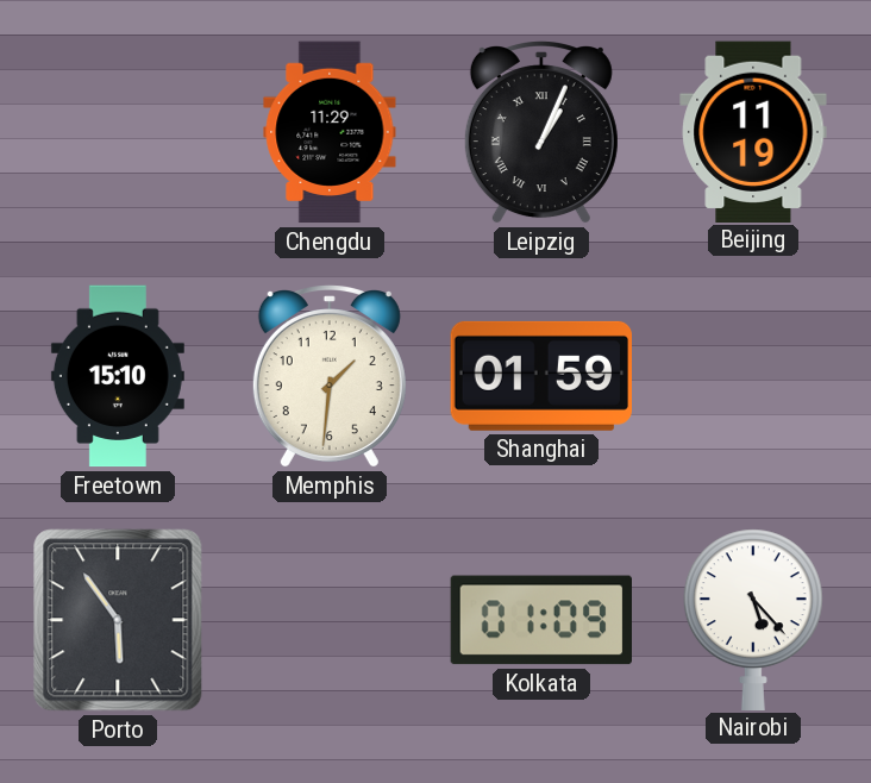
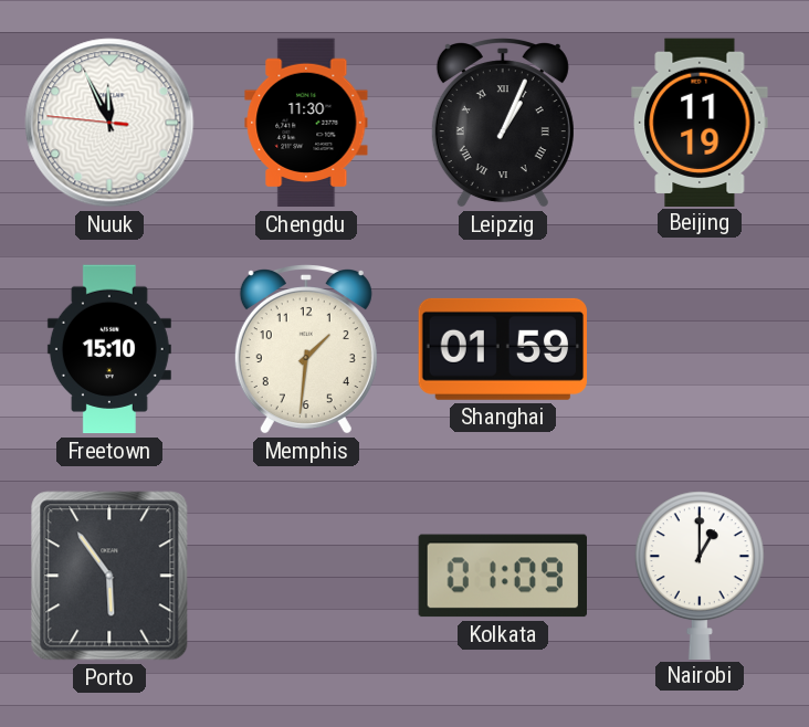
Nuuk: none -> 11:55 (109, 123)
Chengdu: 11:29 -> 11:30 (306, 123)
Nairobi: 5:23 -> 1:00 (700, 575)
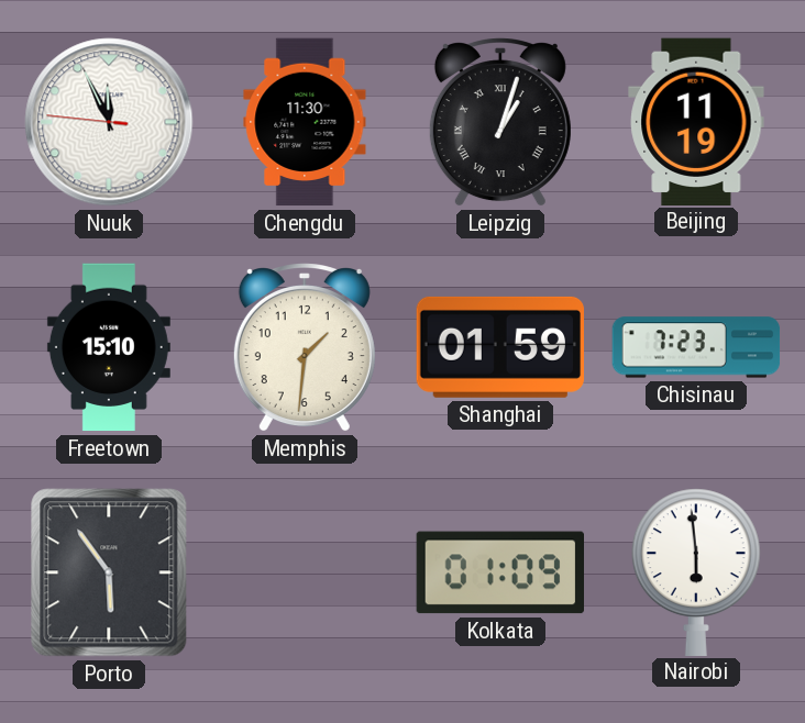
Leipzig: 1:04 -> 1:03 (500, 123)
Chisinau: none -> 7:23 (696, 347)
Nairobi: 1:00 -> 5:59 (696, 571)
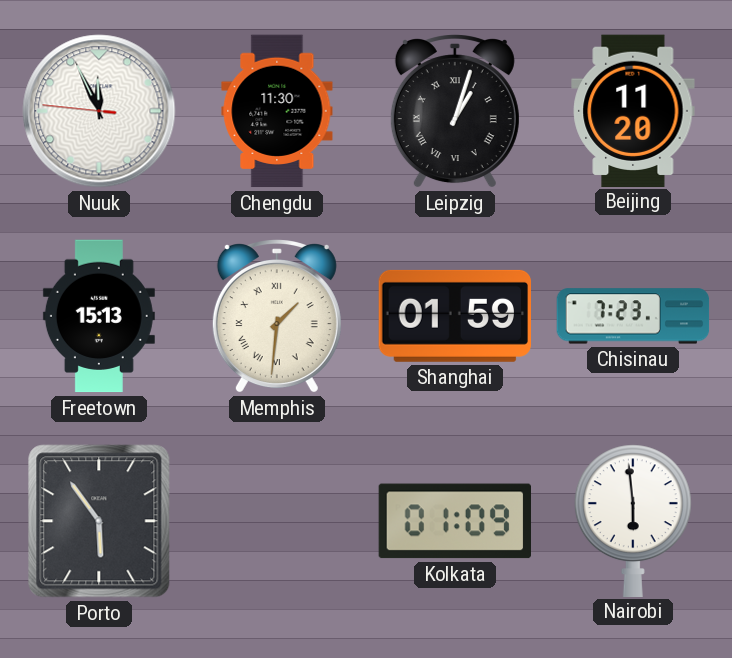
Beijing: 11:19 -> 11:20 (633, 110)
Freetown: 15:10 -> 15:13 (99, 316)
Memphis numerals: Arabic -> Roman (277, 317)
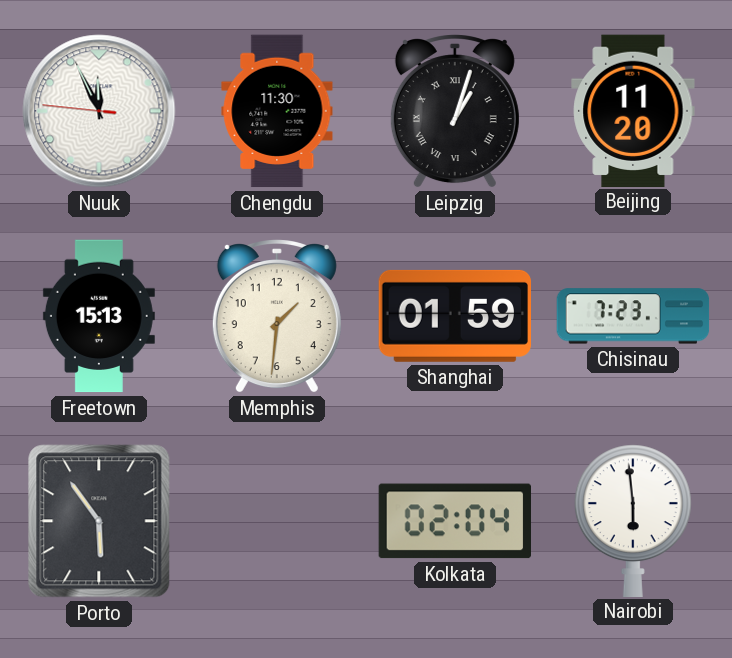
Memphis numerals: Roman -> Arabic (277, 317)
Kolkata: 01:09 -> 02:04 (454, 521)
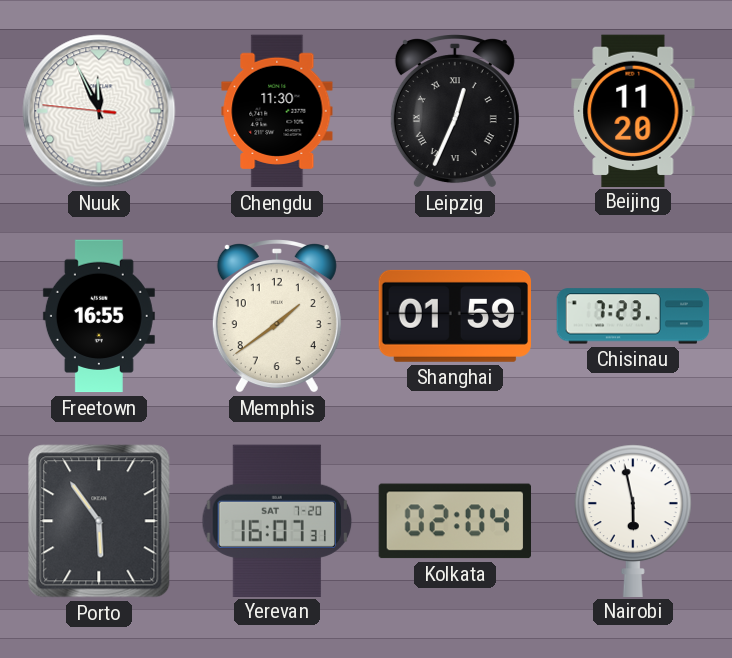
Leipzig: 1:03 -> 12:34 (455, 112)
Freetown: 15:13 -> 16:55 (99, 316)
Memphis: 1:31 -> 1:39 (277, 317)
Yerevan: none -> 16:07 (277, 520)
Nairobi: 5:59 -> 5:58 (633, 520)
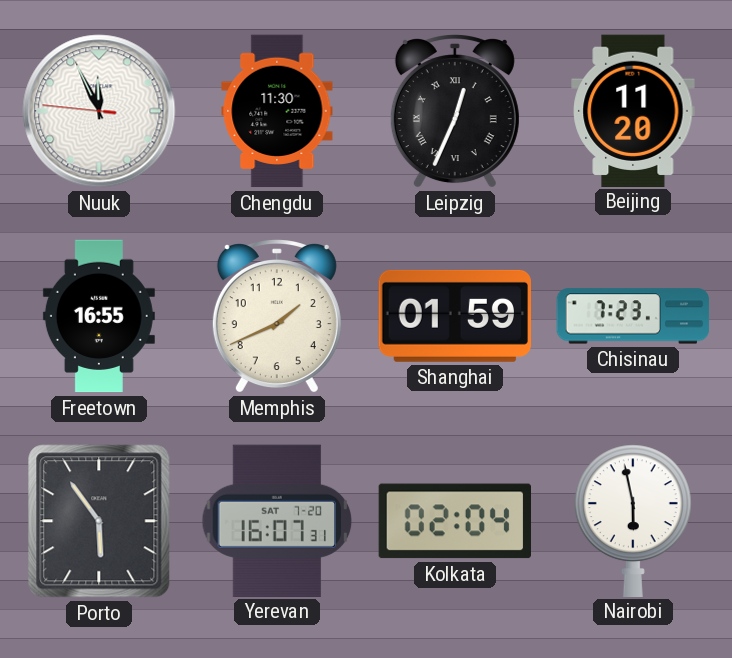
Memphis: 1:39 -> 1:41 (277, 317)
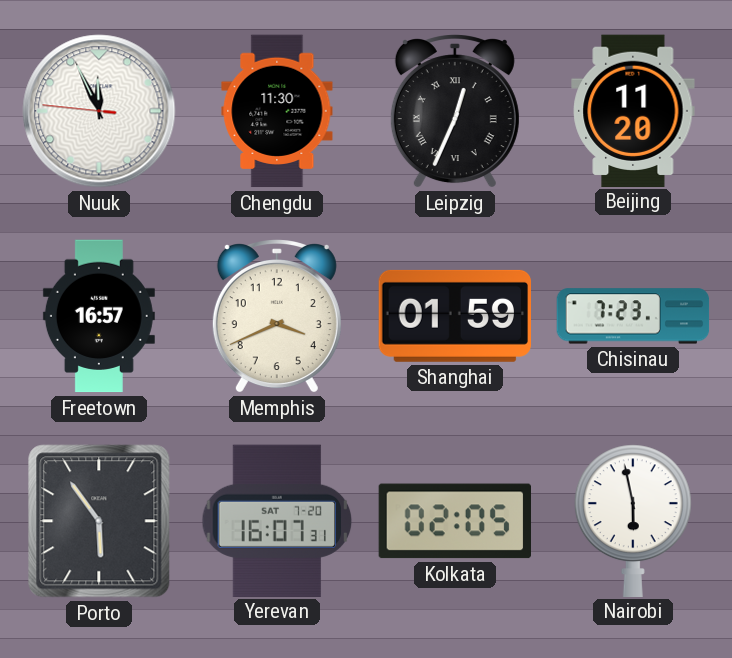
Freetown: 16:55 -> 16:57 (99, 316)
Memphis: 1:41 -> 3:41 (277, 317)
Kolkata: 02:04 -> 02:05 (454, 521)
